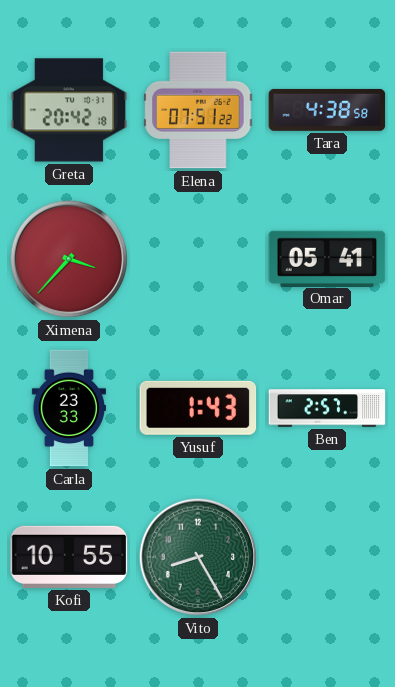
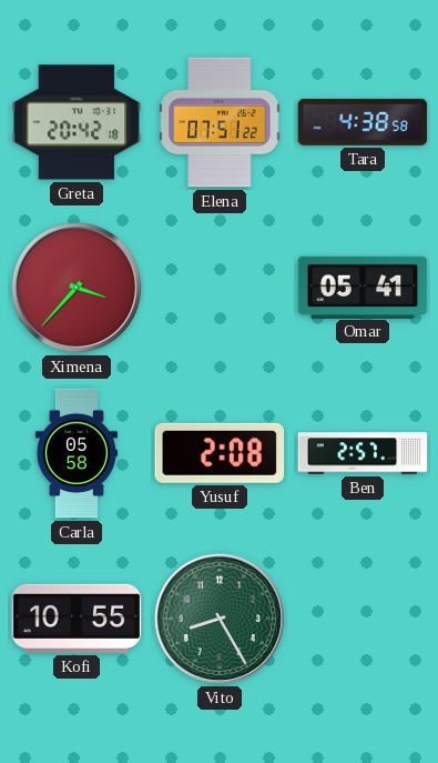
Carla: 23:33 -> 05:58 (77, 453)
Yusuf: 1:43 -> 2:08 (220, 453)
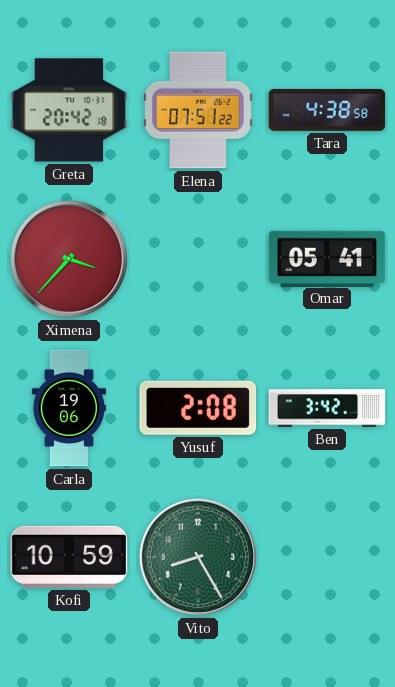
Carla: 05:58 -> 19:06 (69, 408)
Ben: 2:57 -> 3:42 (327, 408)
Kofi: 10:55 -> 10:59 (69, 557)
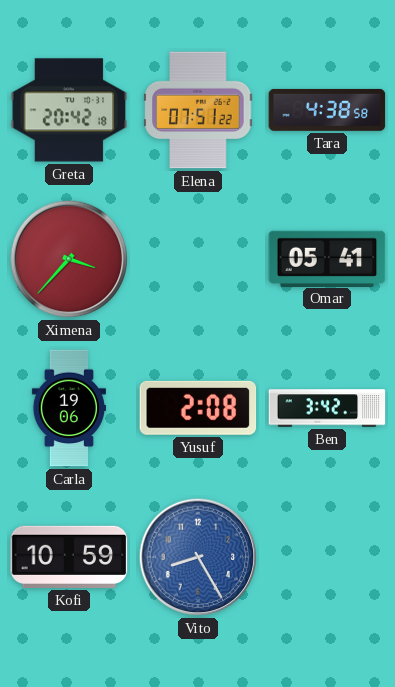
Vito dial: green -> blue (198, 557)
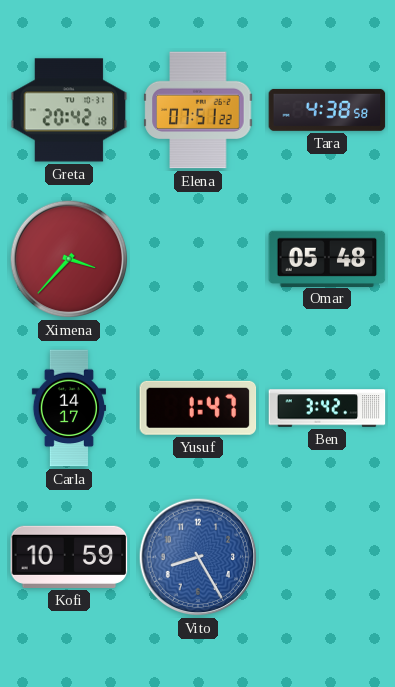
Omar: 05:41 -> 05:48 (327, 258)
Carla: 19:06 -> 14:17 (69, 408)
Yusuf: 2:08 -> 1:47 (198, 408)
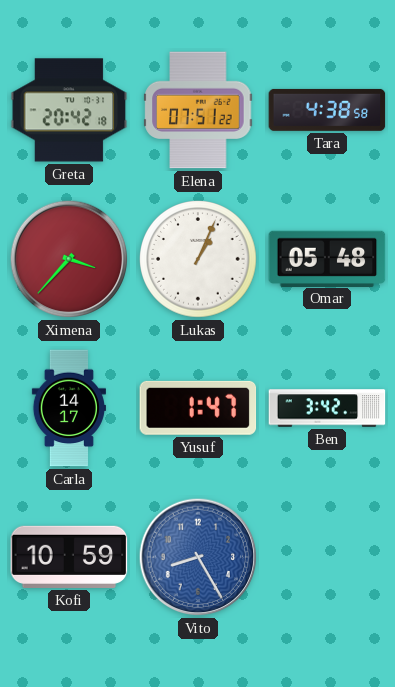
Lukas: none -> 1:04 (198, 259)
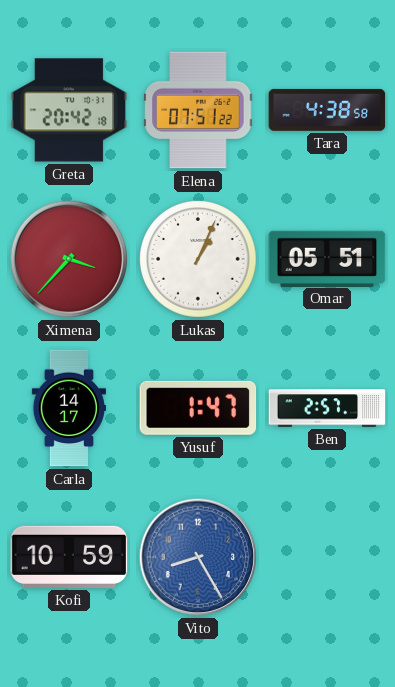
Omar: 05:48 -> 05:51 (327, 258)
Ben: 3:42 -> 2:57 (327, 408)
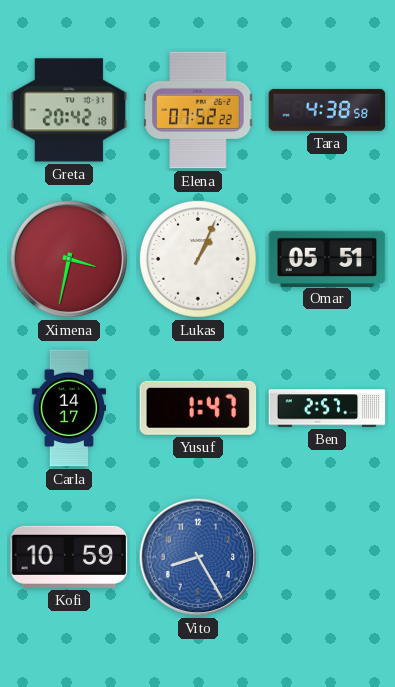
Elena: 07:51 -> 07:52 (198, 110)
Ximena: 3:37 -> 3:32 (69, 259)
